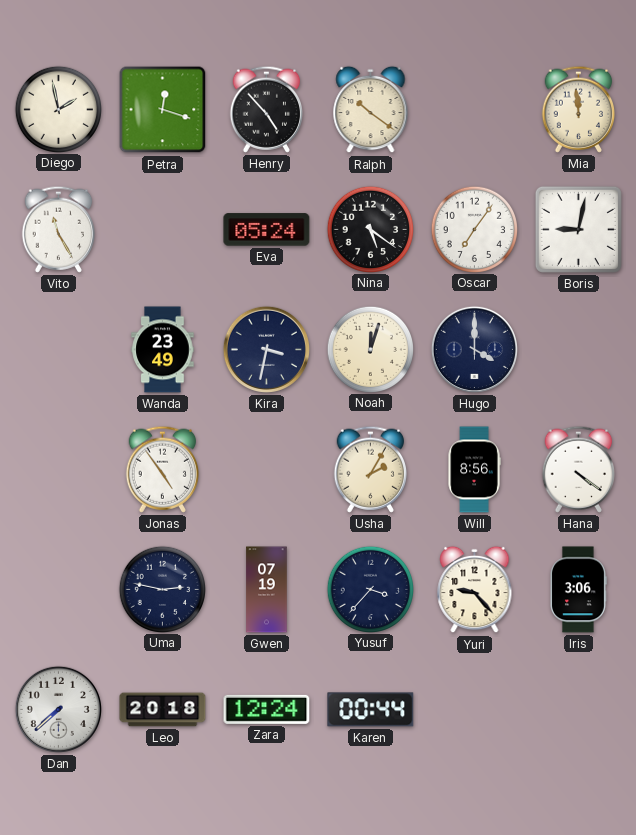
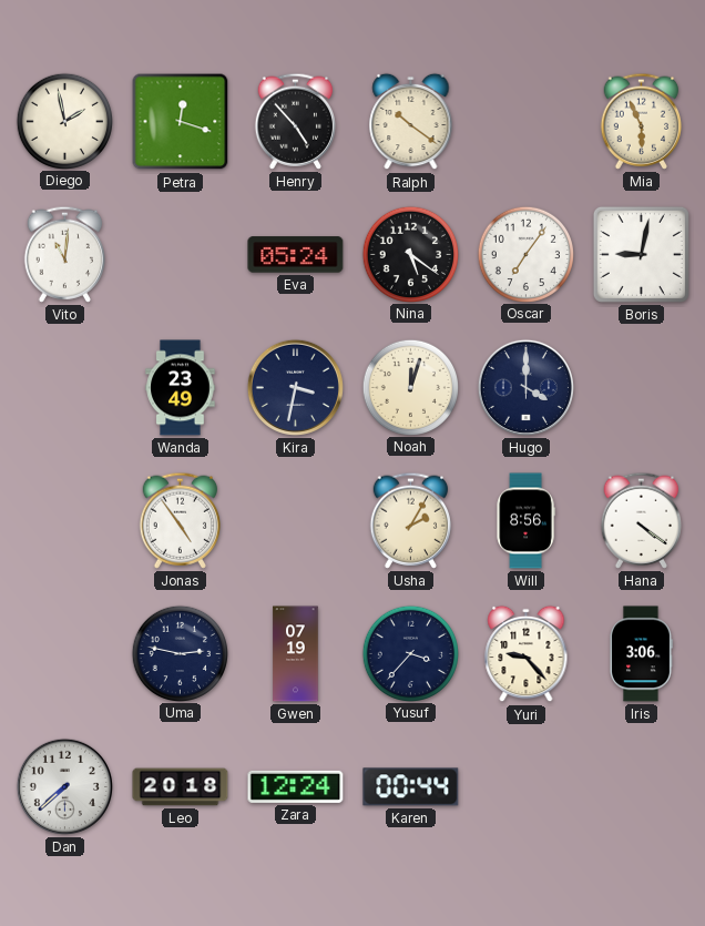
Mia: 11:59 -> 5:56 (641, 121)
Vito: 11:25 -> 11:01 (64, 254)
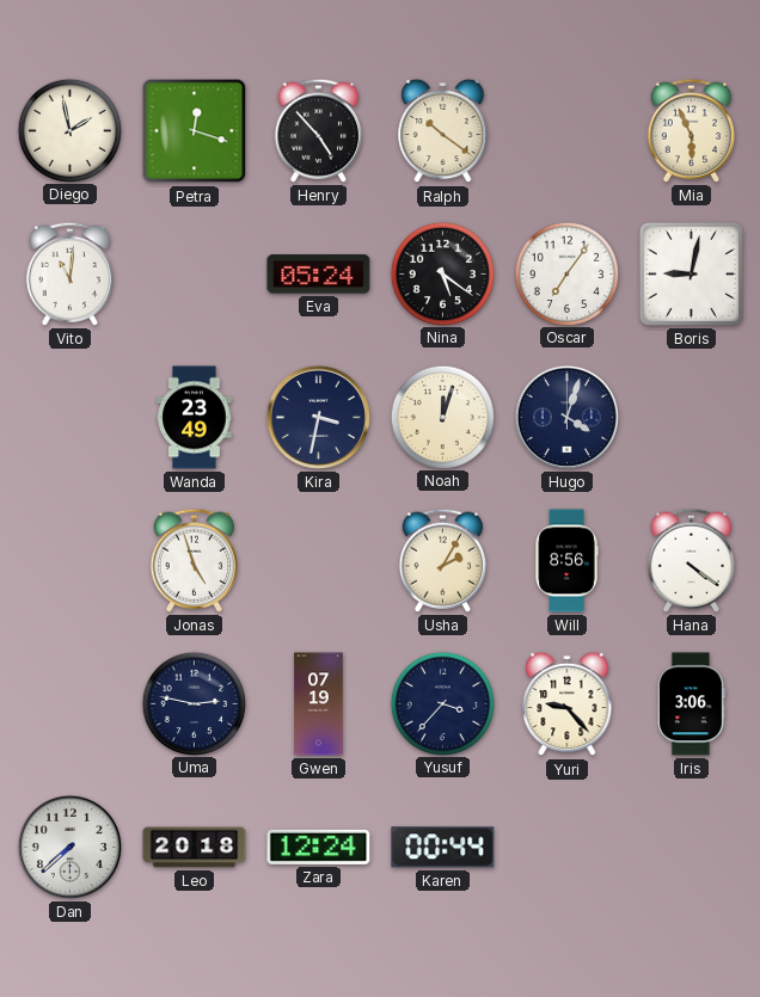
Hugo: 4:00 -> 4:03 (566, 417)
Jonas: 4:54 -> 4:57 (194, 560)
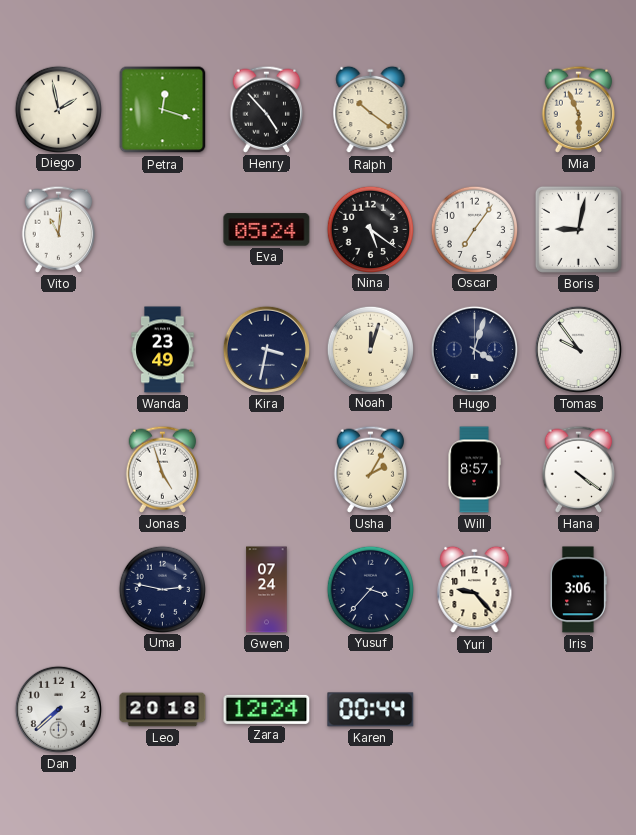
Tomas: none -> 9:54 (578, 349)
Will: 8:56 -> 8:57 (474, 470)
Gwen: 07:19 -> 07:24 (267, 590)
